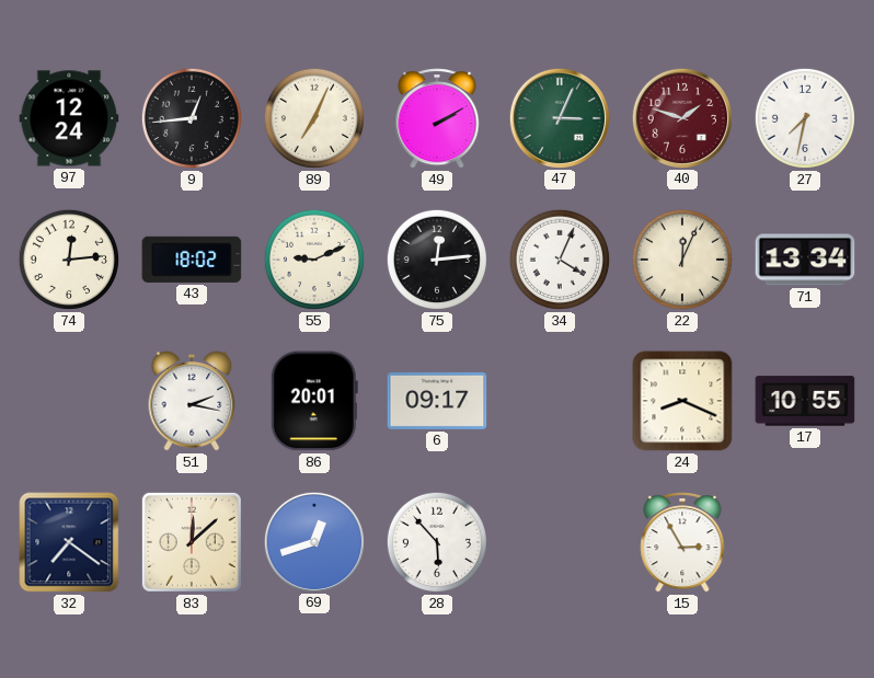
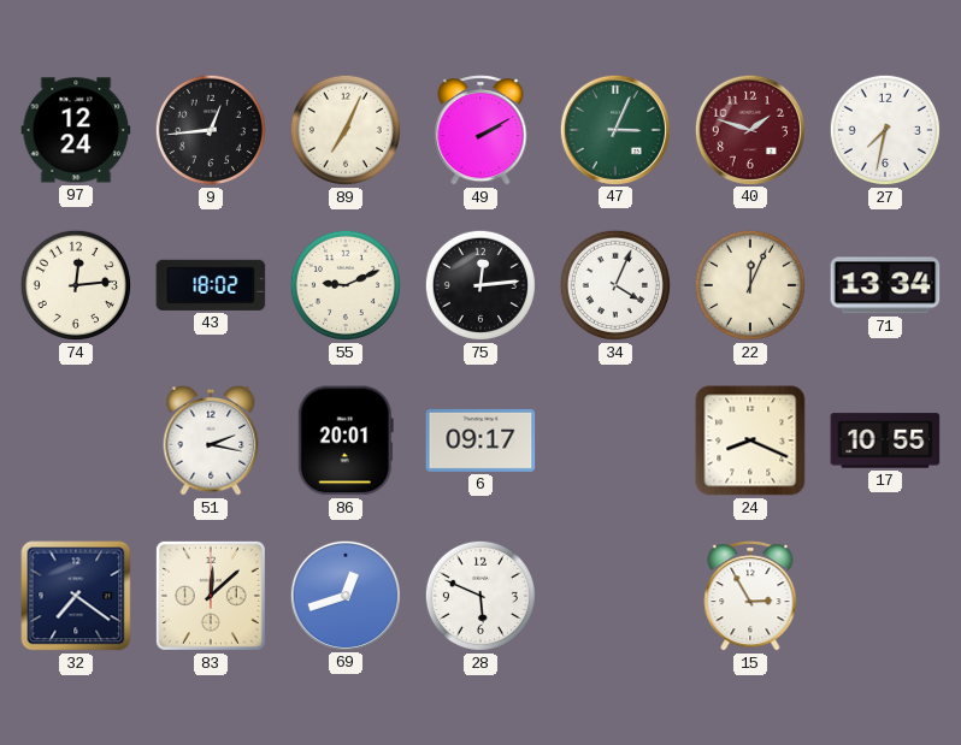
28: 5:53 -> 5:49 (480, 596)
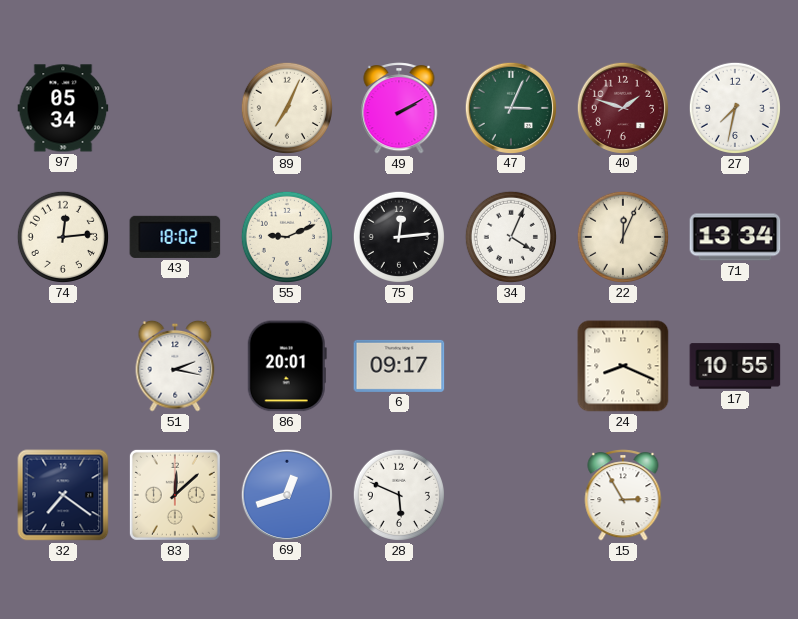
97: 12:24 -> 05:34 (63, 108)
9: 12:44 -> none (211, 130)
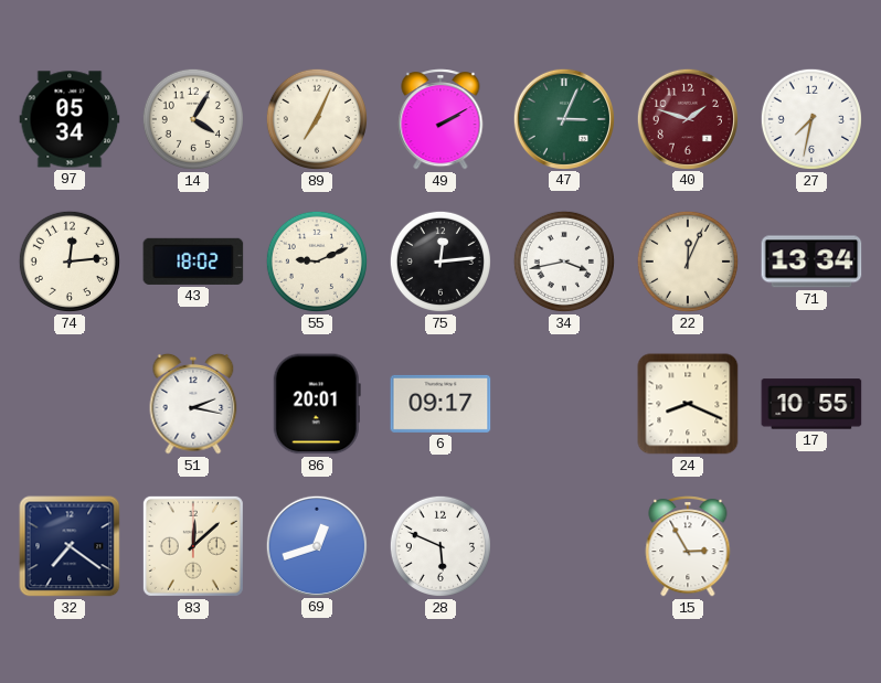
14: none -> 4:05 (193, 119)
34: 4:04 -> 3:43 (564, 262)
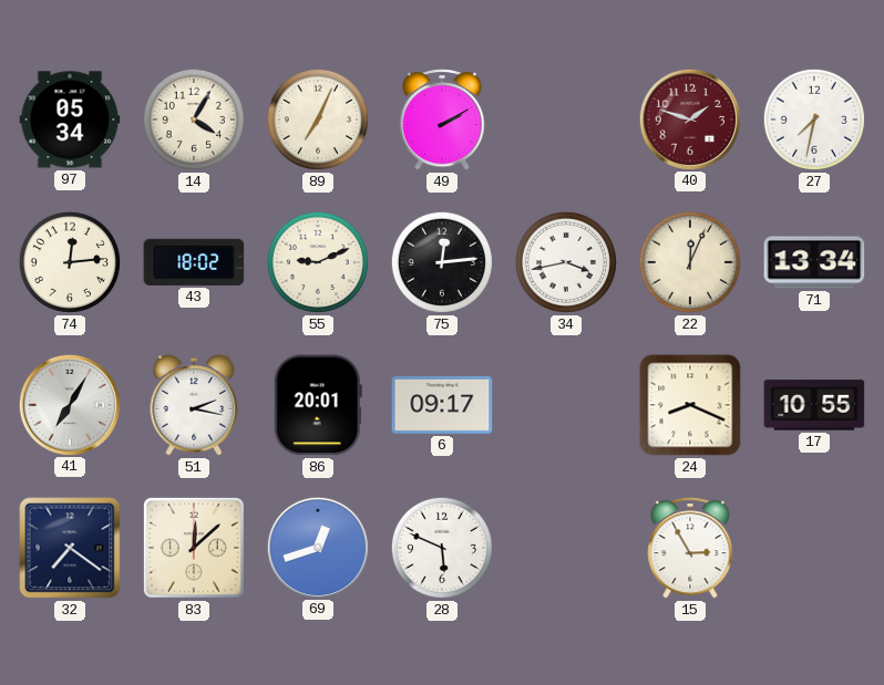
47: 3:04 -> none (563, 118)
41: none -> 7:05 (69, 404)
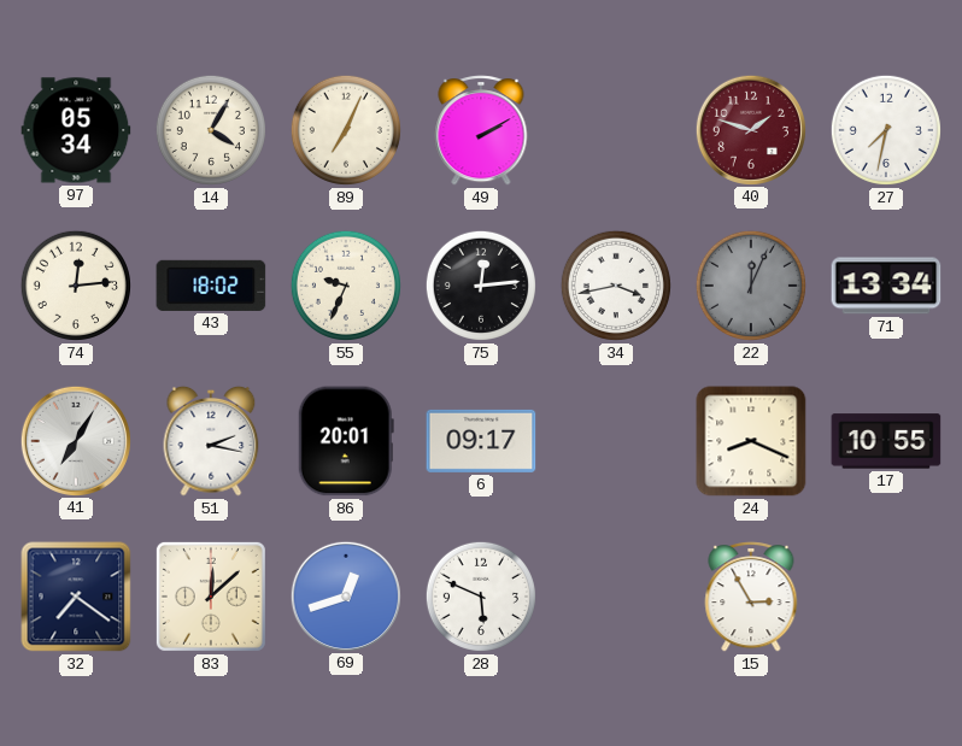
55: 9:11 -> 9:34 (346, 286)
22 dial: cream -> grey (751, 286)
